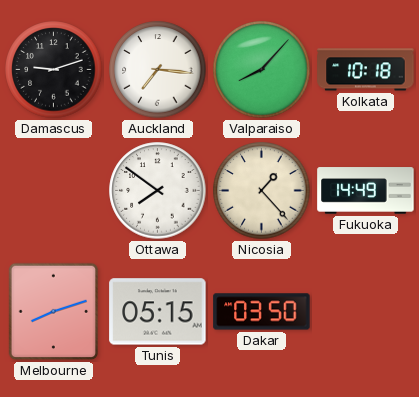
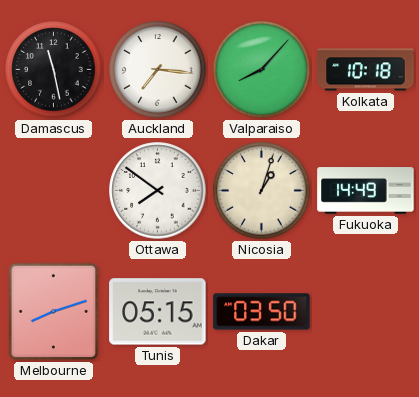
Damascus: 9:12 -> 11:28 (54, 70)
Nicosia: 1:23 -> 1:03 (262, 191)
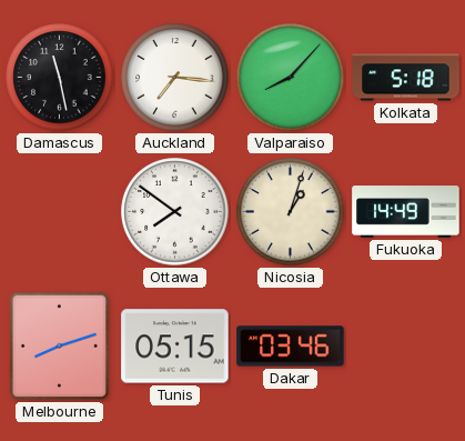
Kolkata: 10:18 -> 5:18 (406, 78)
Dakar: 03:50 -> 03:46 (291, 347)
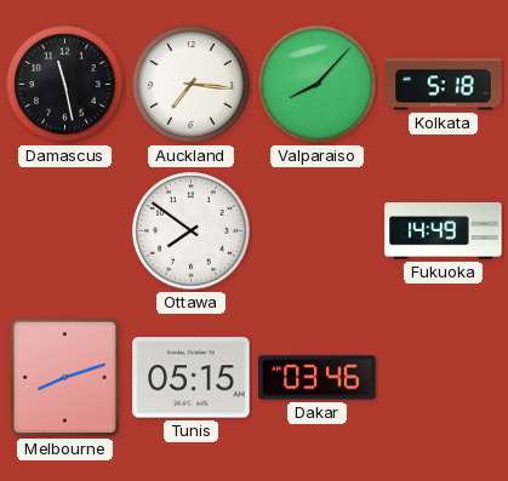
Nicosia: 1:03 -> none (291, 212)
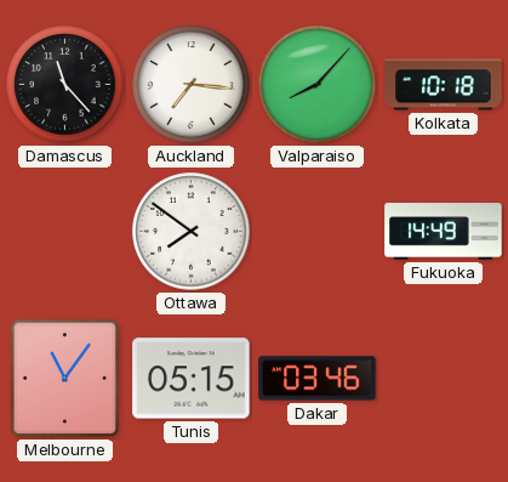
Damascus: 11:28 -> 11:23 (65, 85)
Kolkata: 5:18 -> 10:18 (444, 85)
Melbourne: 8:12 -> 11:06 (65, 379)
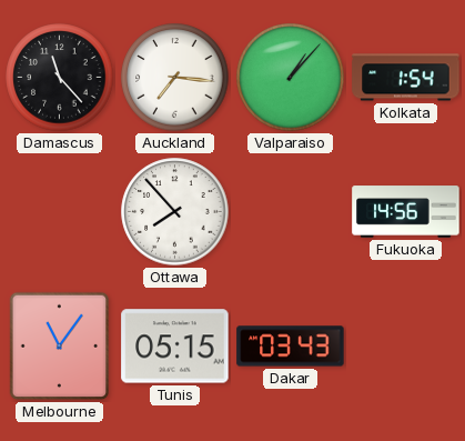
Valparaiso: 8:07 -> 1:07 (291, 78)
Kolkata: 10:18 -> 1:54 (406, 78)
Ottawa: 7:51 -> 7:53 (175, 212)
Fukuoka: 14:49 -> 14:56 (406, 212)
Dakar: 03:46 -> 03:43 (291, 347)
